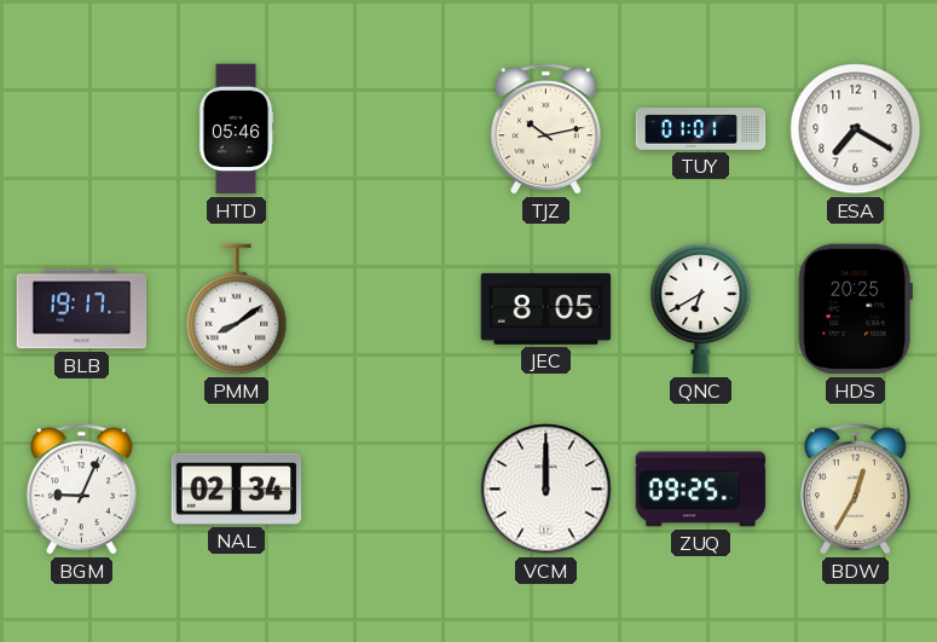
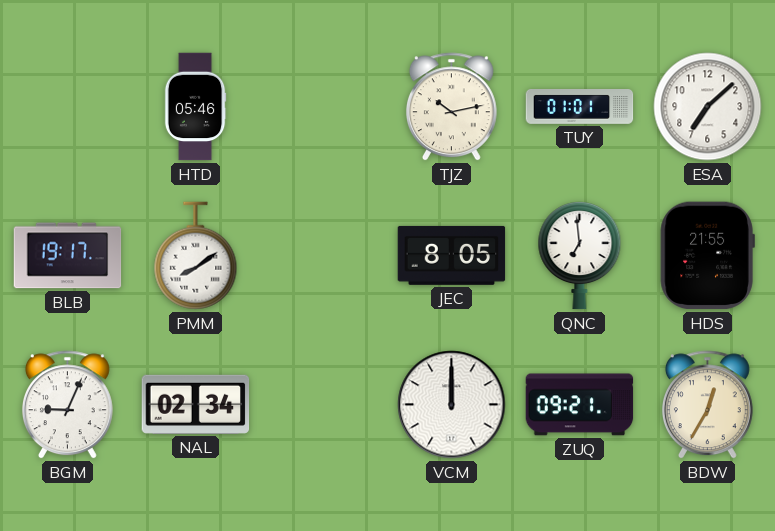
ESA: 7:20 -> 7:08 (708, 107)
QNC: 6:40 -> 6:59 (580, 256)
HDS: 20:25 -> 21:55 (707, 256)
ZUQ: 09:25 -> 09:21 (580, 405)
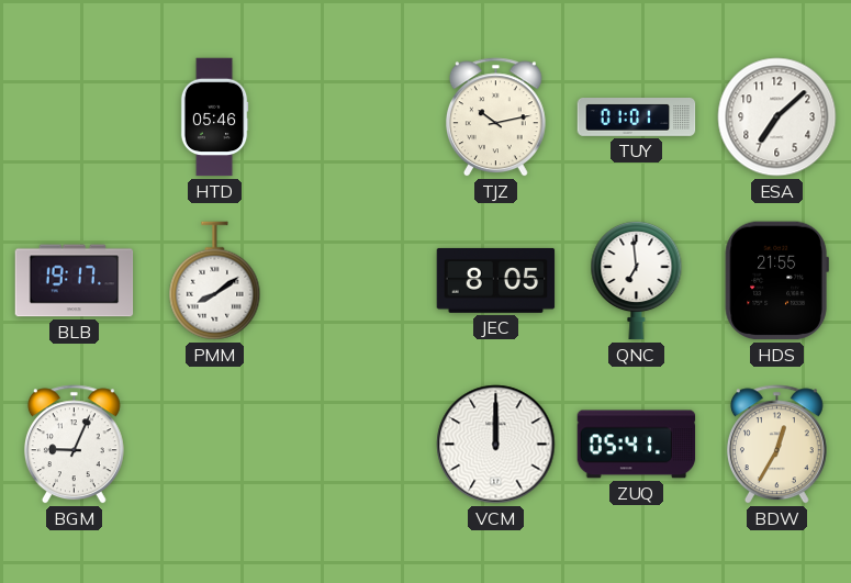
NAL: 02:34 -> none (196, 404)
ZUQ: 09:21 -> 05:41 (637, 445)
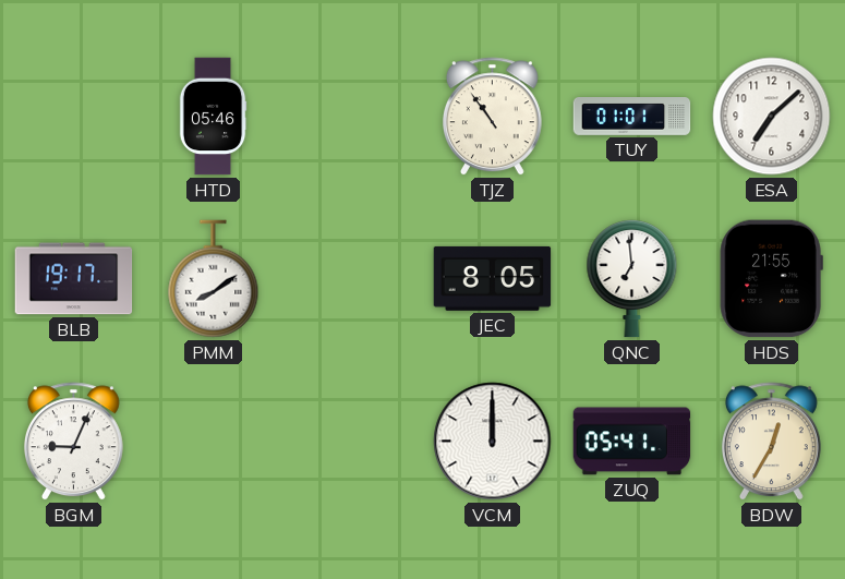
TJZ: 10:13 -> 10:54 (492, 117)
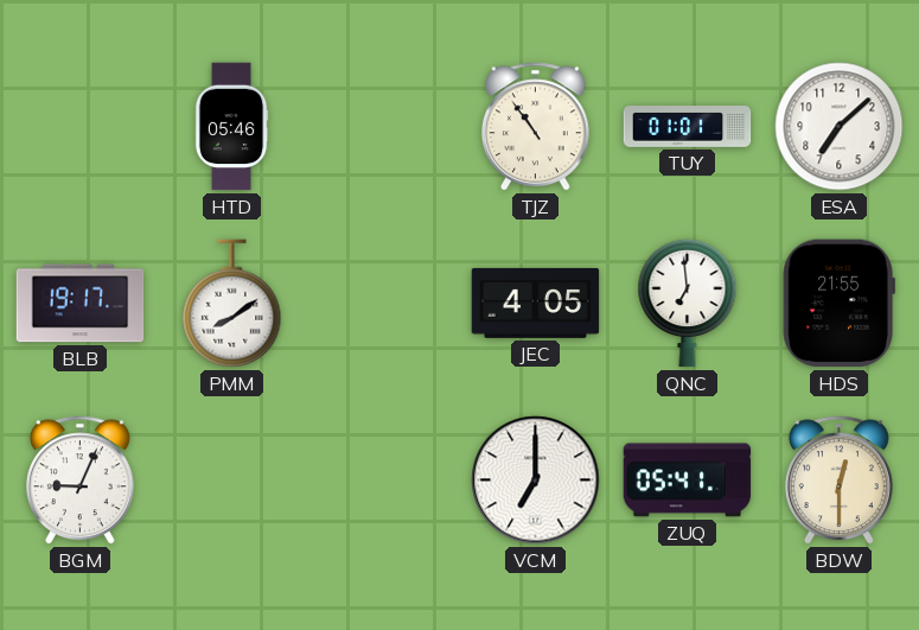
JEC: 8:05 -> 4:05 (536, 303)
VCM: 12:00 -> 7:00 (536, 481)
BDW: 12:35 -> 12:30 (838, 481)
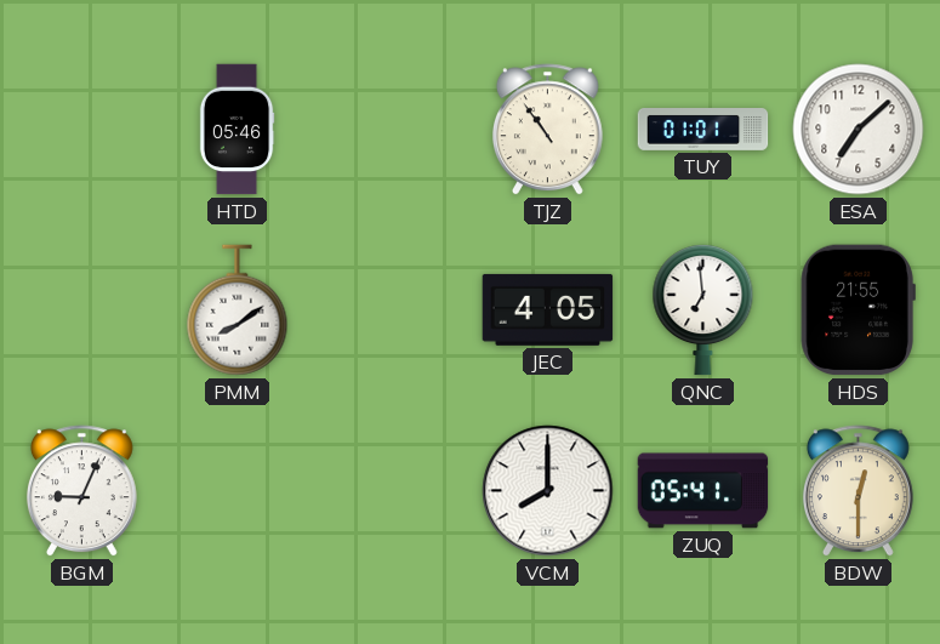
BLB: 19:17 -> none (81, 304)
VCM: 7:00 -> 8:00 (548, 491)
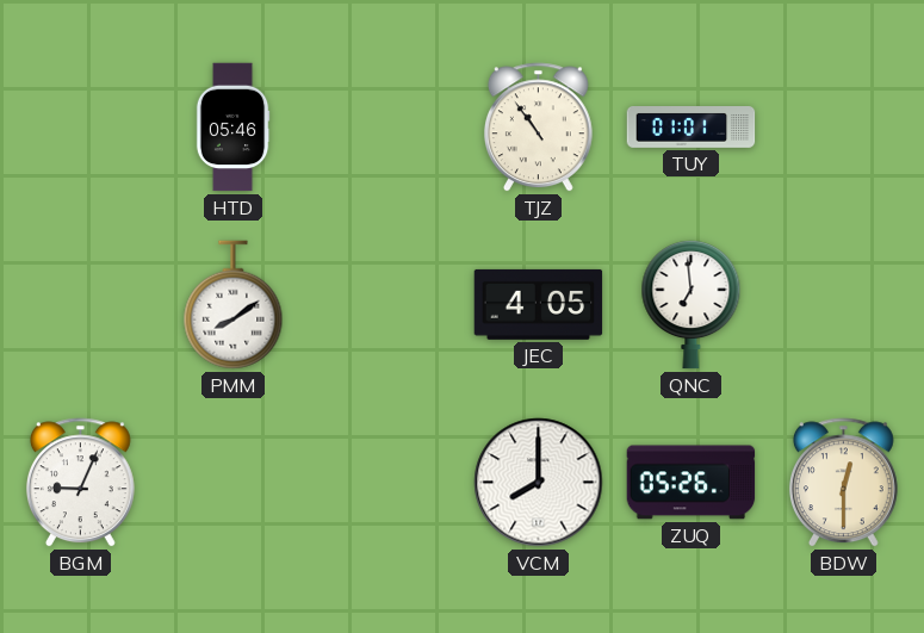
ESA: 7:08 -> none (859, 130)
HDS: 21:55 -> none (858, 310)
ZUQ: 05:41 -> 05:26 (692, 483)
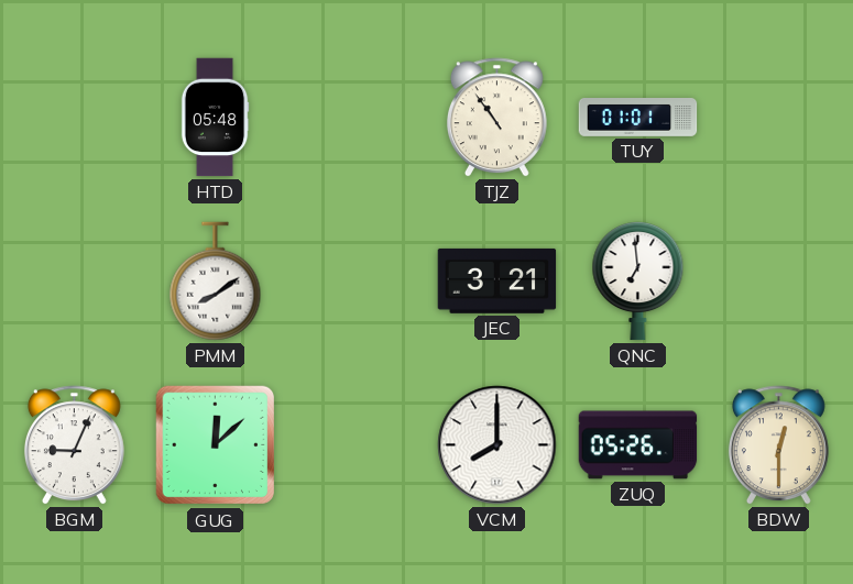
HTD: 05:46 -> 05:48 (215, 118)
JEC: 4:05 -> 3:21 (497, 280)
GUG: none -> 12:08 (216, 445)
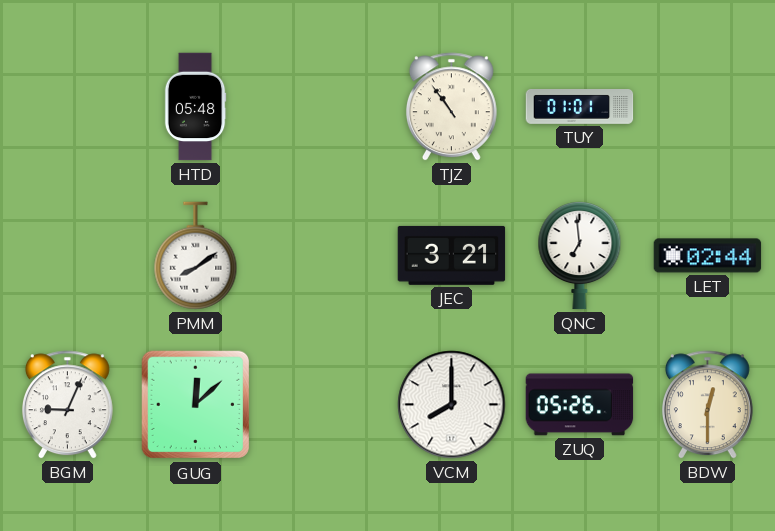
LET: none -> 02:44 (708, 256)
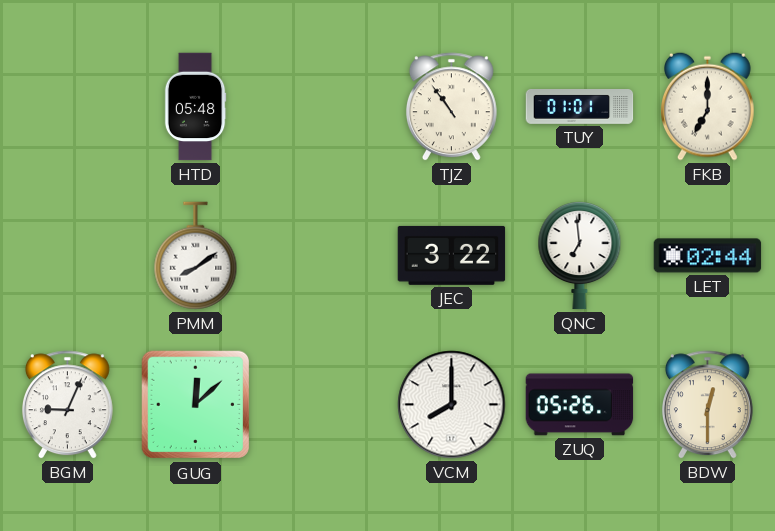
FKB: none -> 7:00 (708, 106)
JEC: 3:21 -> 3:22 (452, 255)
